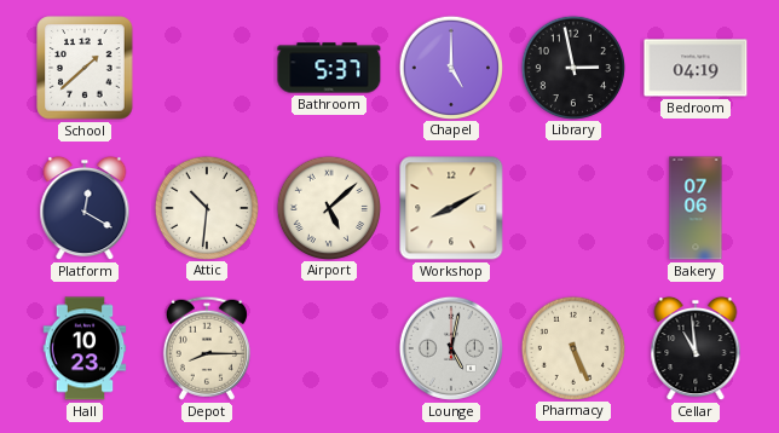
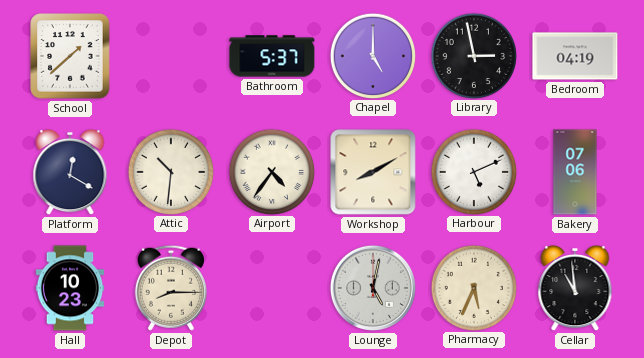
Airport: 5:08 -> 4:36 (271, 171)
Harbour: none -> 5:11 (473, 171)
Pharmacy: 5:26 -> 5:34 (473, 287)
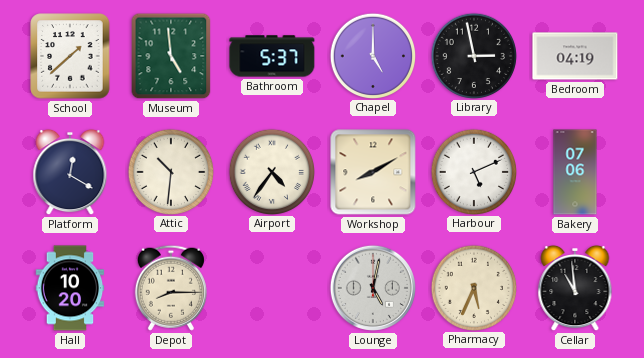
Museum: none -> 4:59 (171, 56)
Hall: 10:23 -> 10:20 (70, 288)
